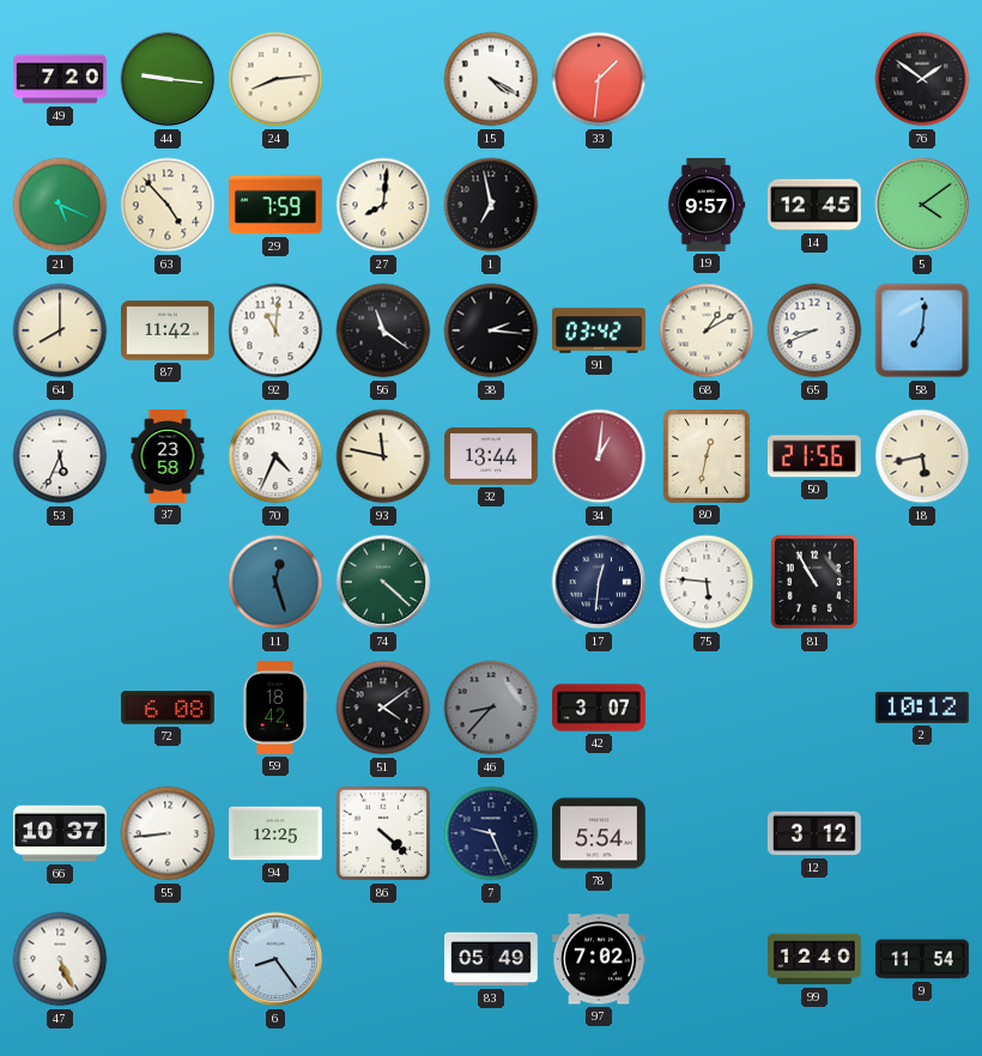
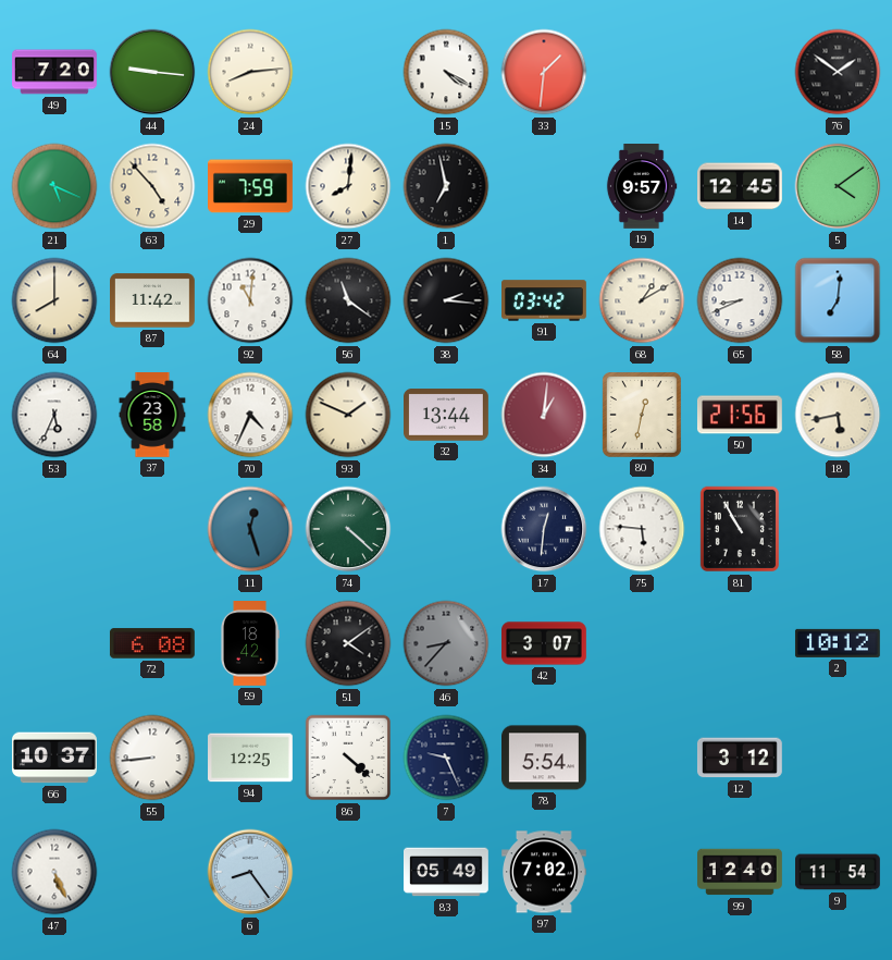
93: 11:47 -> 1:49 (348, 415)
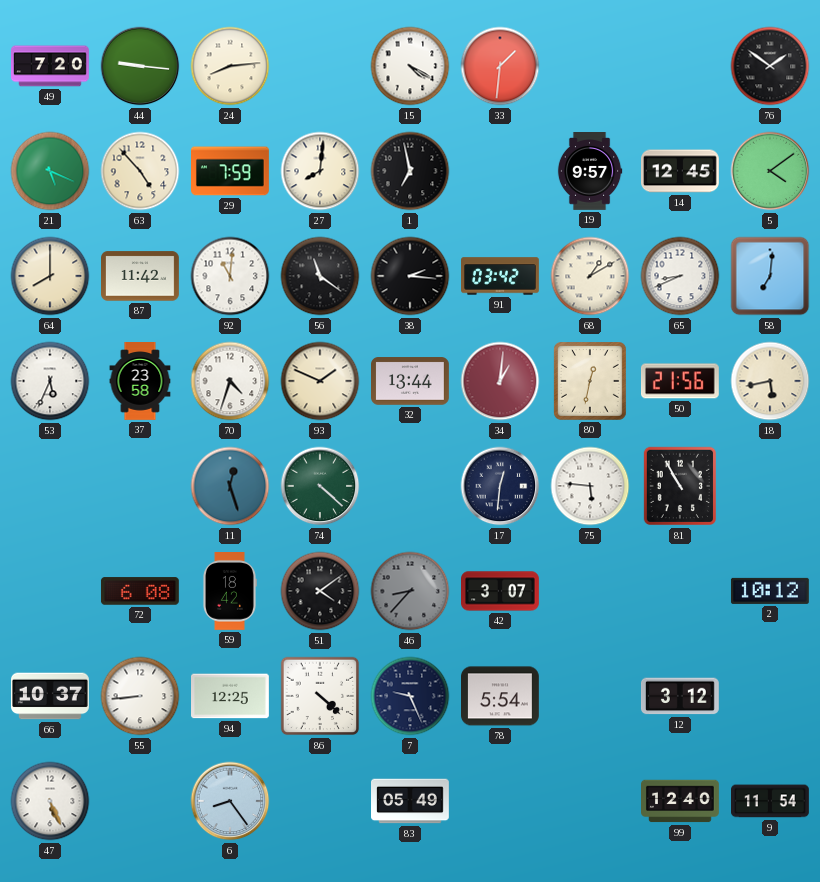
70: 4:34 -> 4:33 (230, 381)
97: 7:02 -> none (545, 872)
